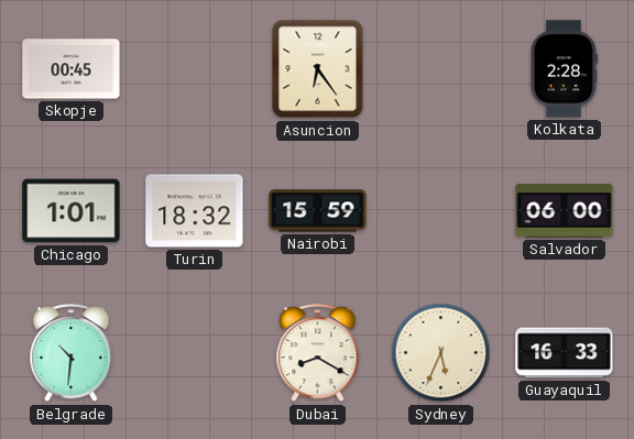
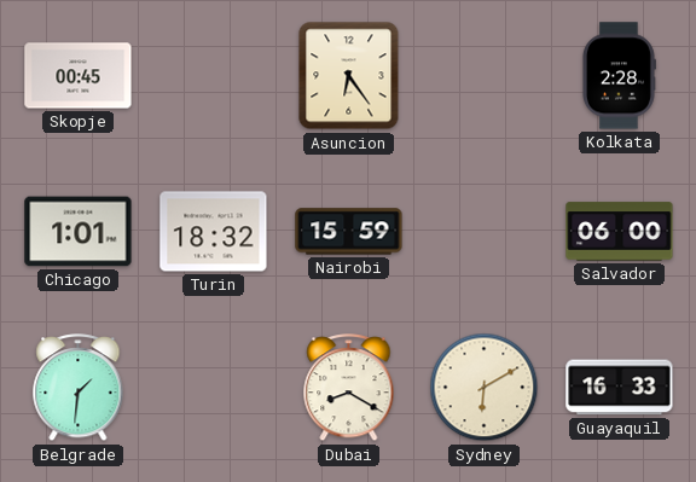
Belgrade: 10:31 -> 1:31 (79, 388)
Sydney: 5:34 -> 6:10 (485, 388)
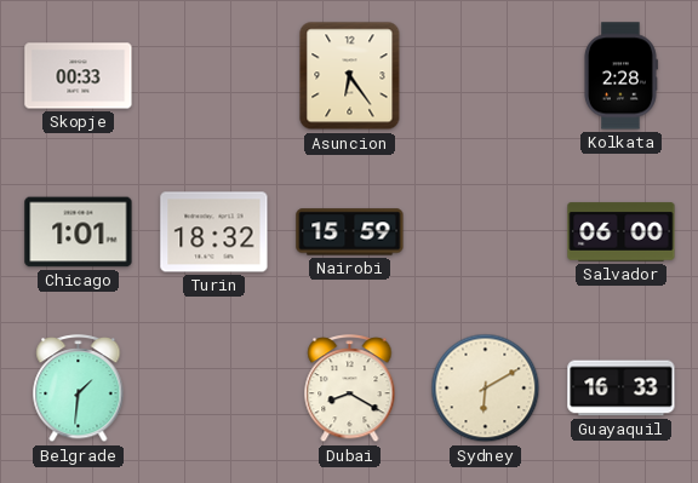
Skopje: 00:45 -> 00:33 (79, 76)
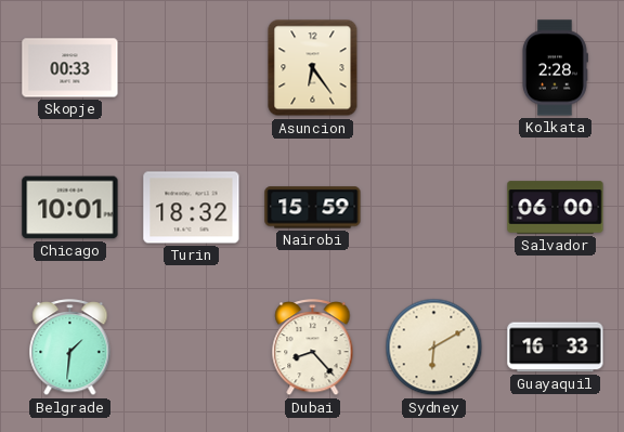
Chicago: 1:01 -> 10:01 (70, 208)
Dubai: 8:20 -> 8:23 (313, 348)
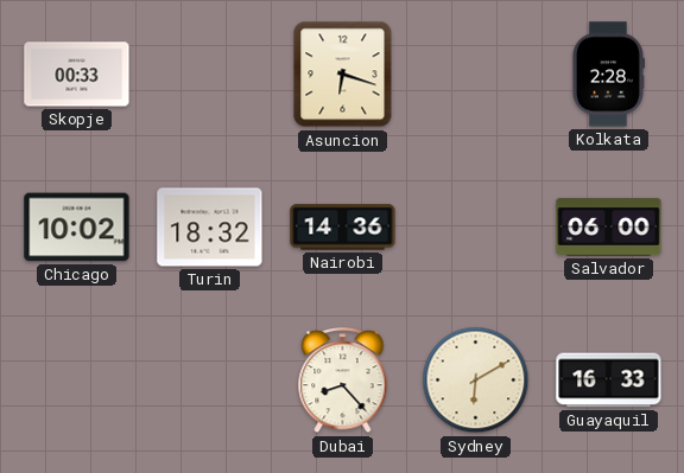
Asuncion: 6:24 -> 6:18 (343, 75)
Chicago: 10:01 -> 10:02 (77, 228)
Nairobi: 15:59 -> 14:36 (343, 228)
Belgrade: 1:31 -> none (70, 348)
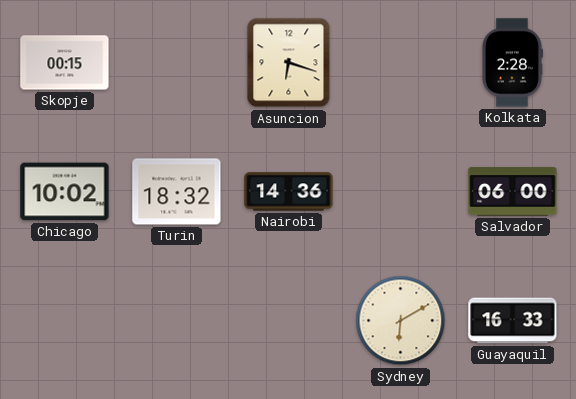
Skopje: 00:33 -> 00:15 (65, 63)
Dubai: 8:23 -> none (343, 381)
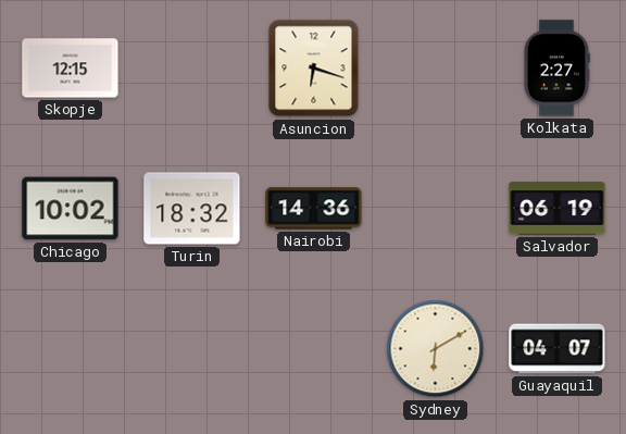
Skopje: 00:15 -> 12:15 (71, 69)
Kolkata: 2:28 -> 2:27 (556, 69)
Salvador: 06:00 -> 06:19 (558, 209)
Guayaquil: 16:33 -> 04:07 (558, 349)
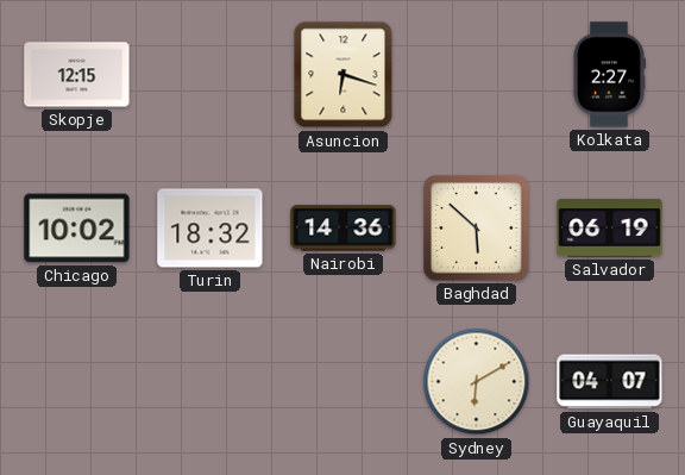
Baghdad: none -> 5:52 (477, 229)
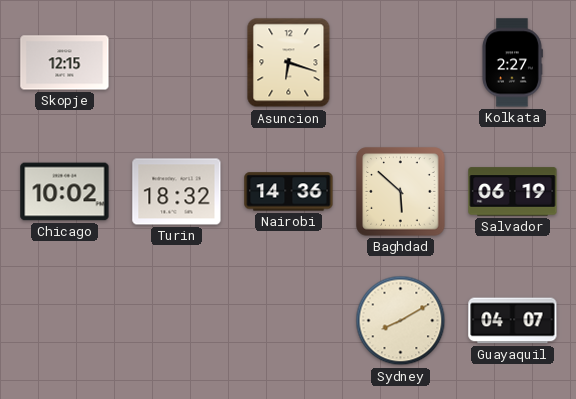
Sydney: 6:10 -> 8:10 (401, 321)
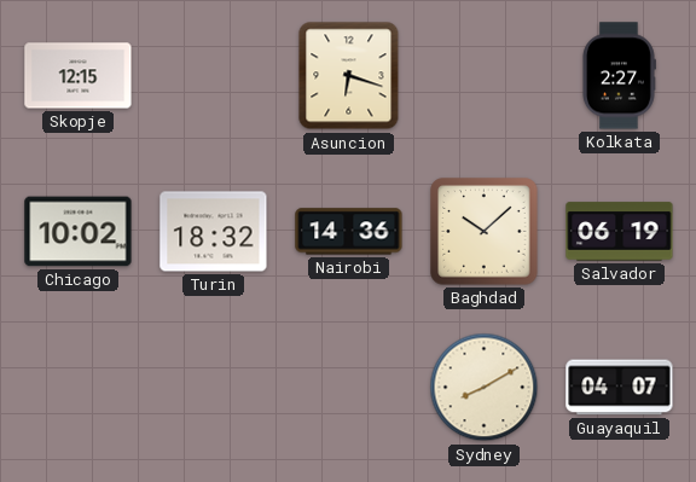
Baghdad: 5:52 -> 10:08 (485, 232)
